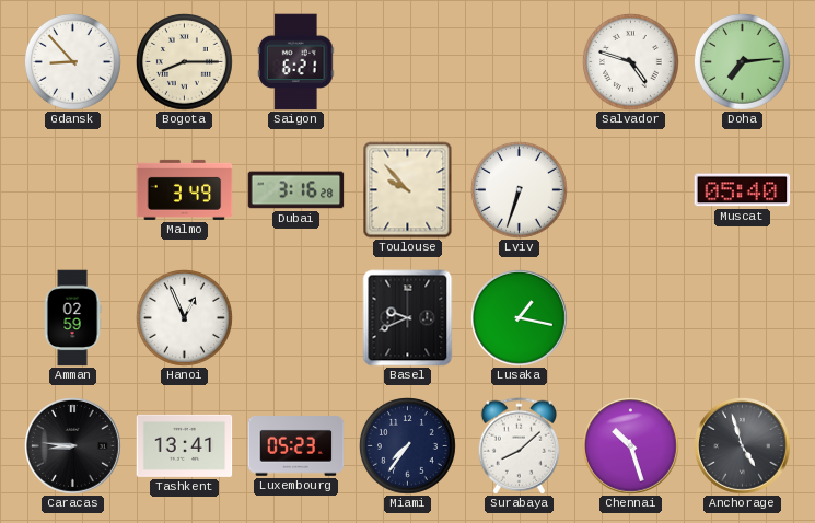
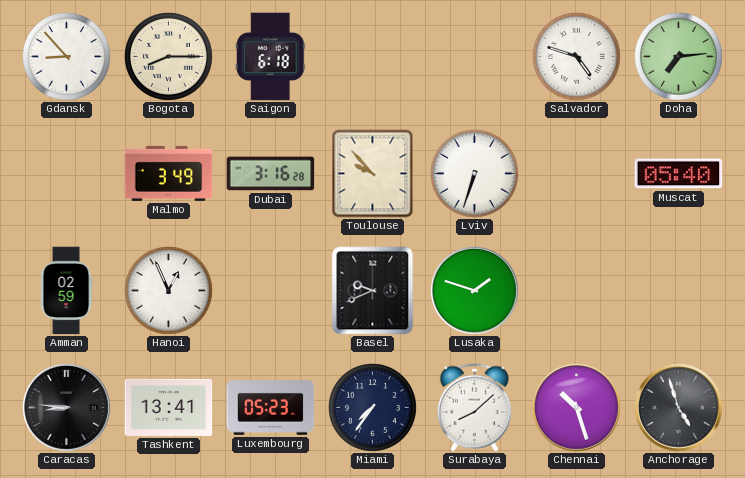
Saigon: 6:21 -> 6:18 (271, 57)
Lusaka: 1:17 -> 1:48 (475, 291)
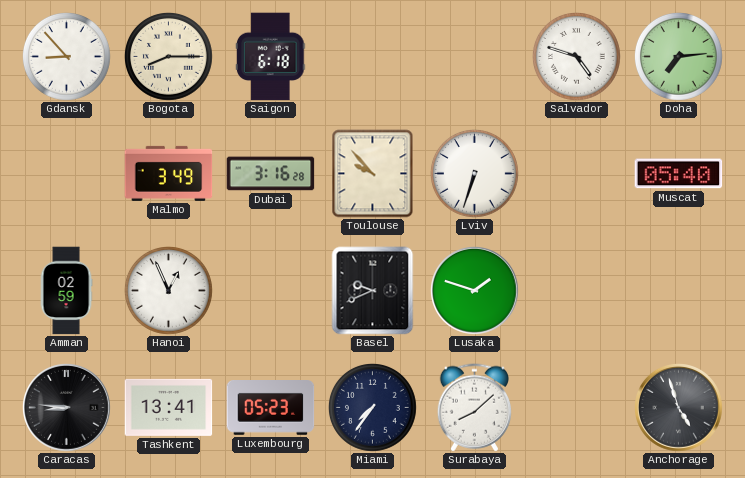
Chennai: 10:27 -> none (577, 408)
